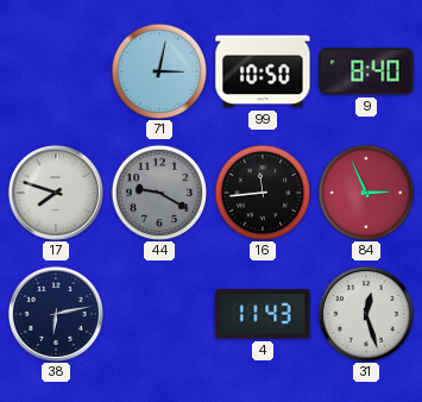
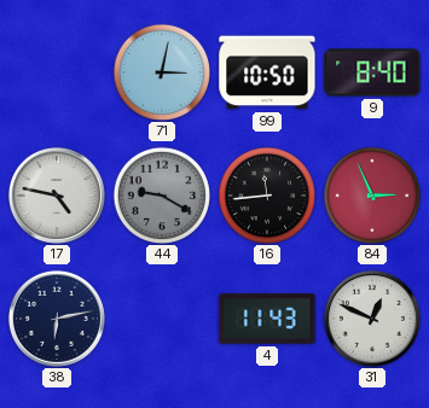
17: 7:48 -> 4:47 (57, 196)
31: 12:27 -> 12:49 (372, 319)
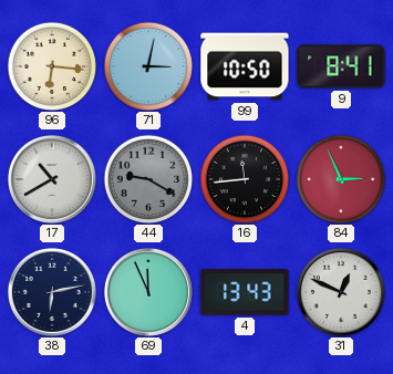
96: none -> 6:16 (51, 65)
9: 8:40 -> 8:41 (341, 66)
17: 4:47 -> 10:40 (52, 179)
69: none -> 11:56 (148, 292)
4: 11:43 -> 13:43 (245, 292)
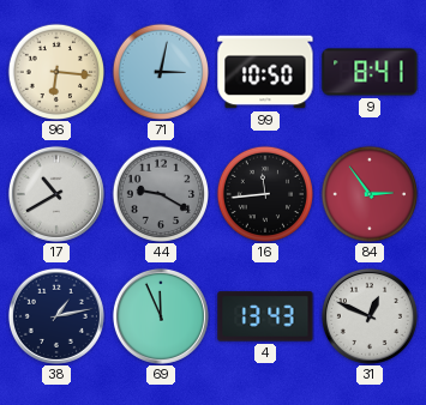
84: 2:56 -> 2:54 (368, 193)
38: 6:13 -> 1:13 (56, 316)
